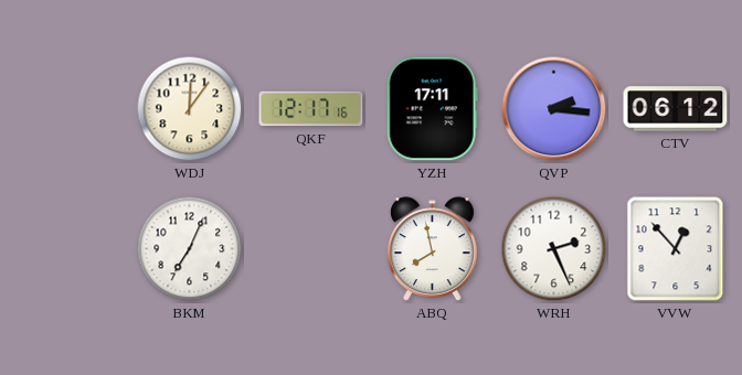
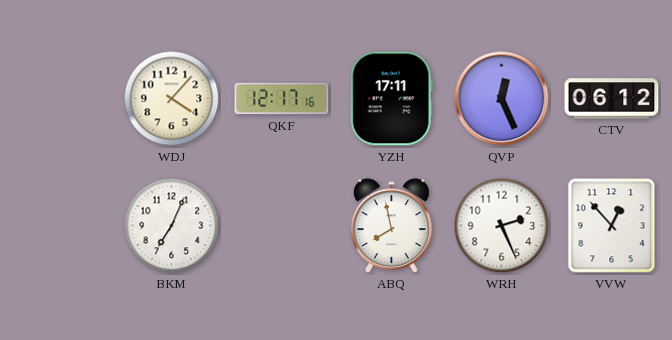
WDJ: 12:06 -> 4:07 (172, 99)
QVP: 2:16 -> 12:26 (502, 99)
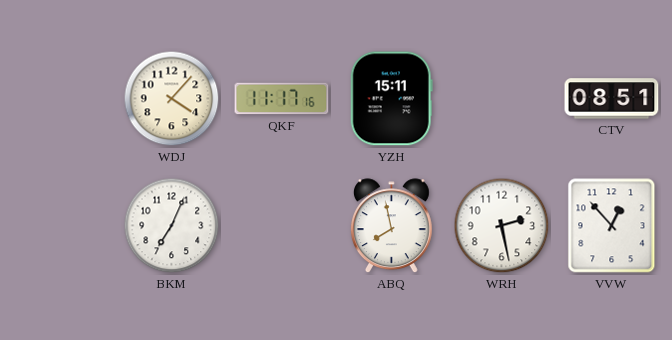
QKF: 12:17 -> 11:17 (282, 99)
YZH: 17:11 -> 15:11 (391, 99)
QVP: 12:26 -> none (502, 99)
CTV: 06:12 -> 08:51 (612, 99)
WRH: 2:26 -> 2:28 (502, 226)
